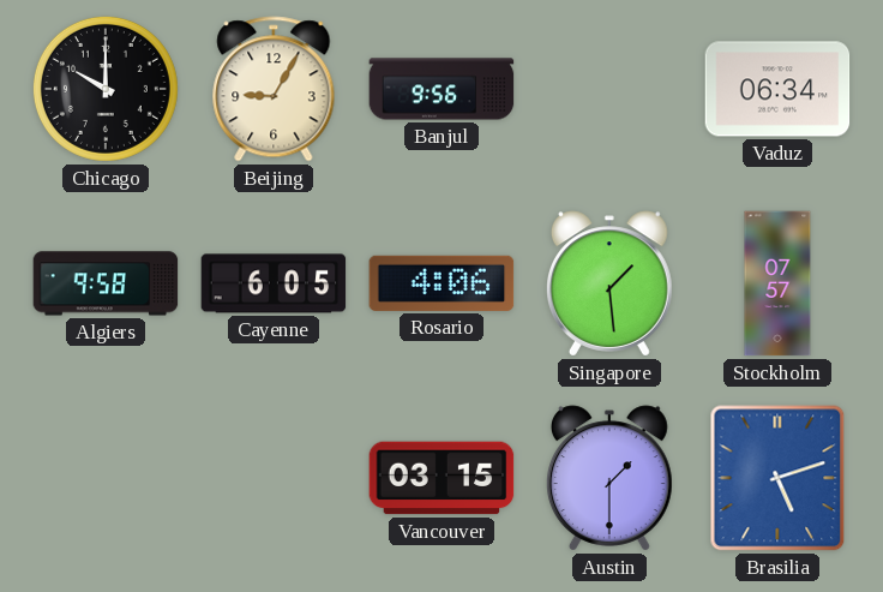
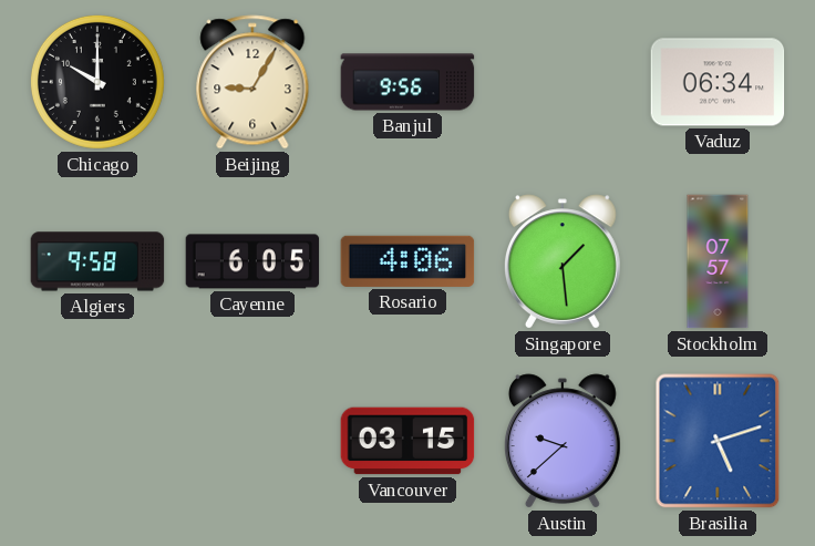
Austin: 1:30 -> 9:38 (563, 441)
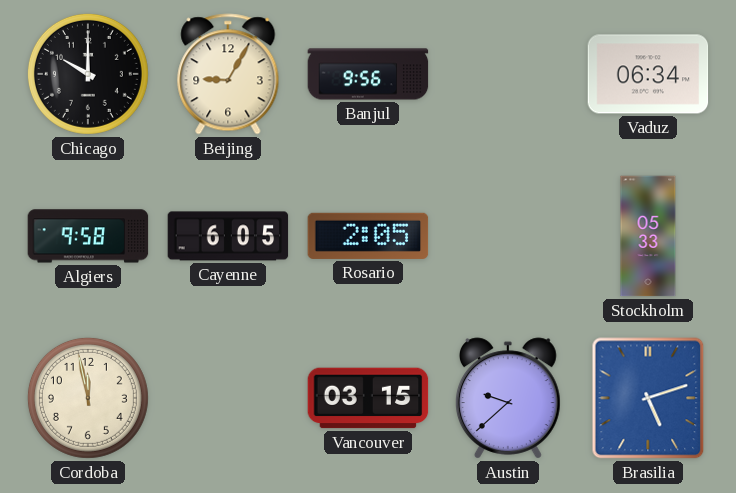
Rosario: 4:06 -> 2:05 (368, 236)
Singapore: 1:29 -> none (563, 261)
Stockholm: 07:57 -> 05:33 (648, 236)
Cordoba: none -> 11:58 (88, 398)
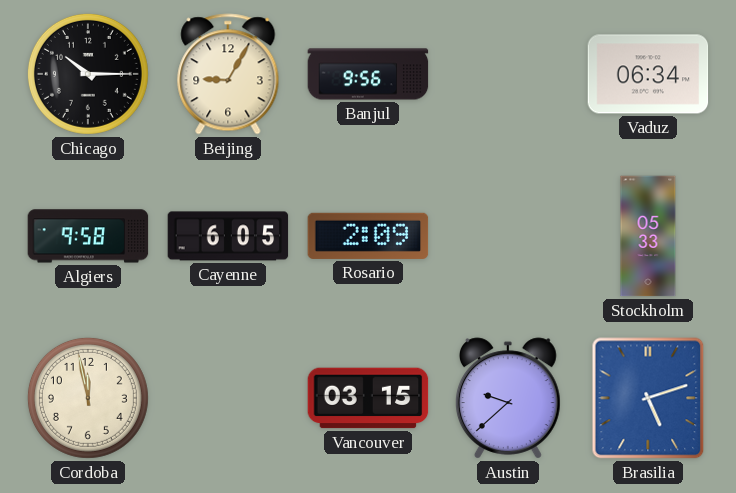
Chicago: 10:00 -> 10:15 (88, 74)
Rosario: 2:05 -> 2:09 (368, 236)
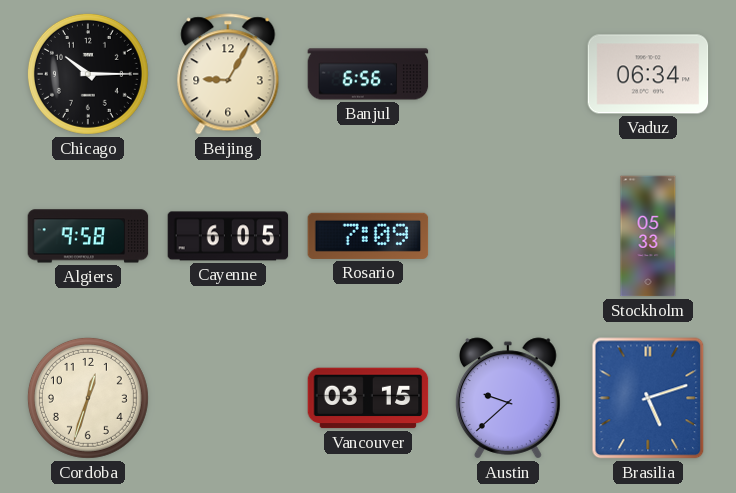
Banjul: 9:56 -> 6:56 (368, 74)
Rosario: 2:09 -> 7:09 (368, 236)
Cordoba: 11:58 -> 12:33 (88, 398)
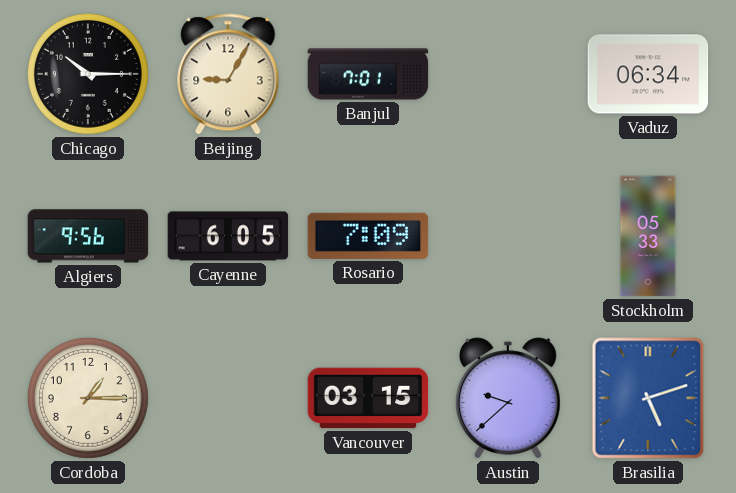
Banjul: 6:56 -> 7:01 (368, 74)
Algiers: 9:58 -> 9:56 (88, 236)
Cordoba: 12:33 -> 1:15 (88, 398)
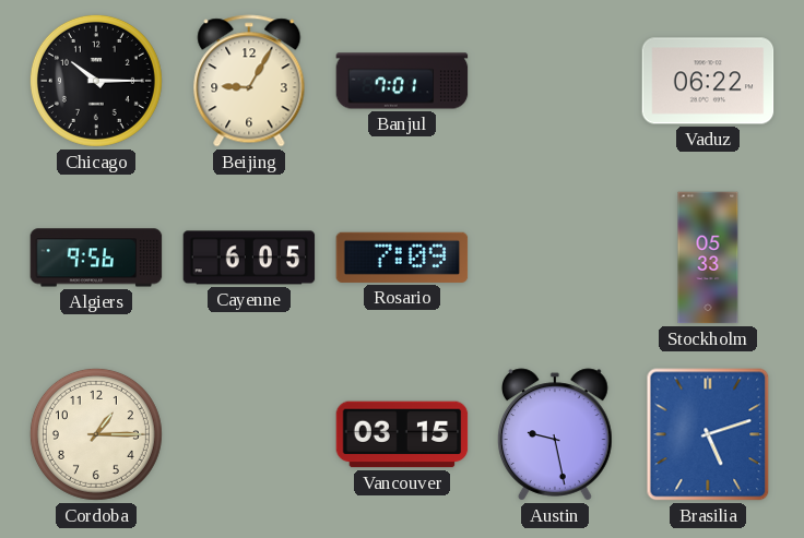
Vaduz: 06:34 -> 06:22 (708, 81)
Austin: 9:38 -> 9:28 (555, 434)
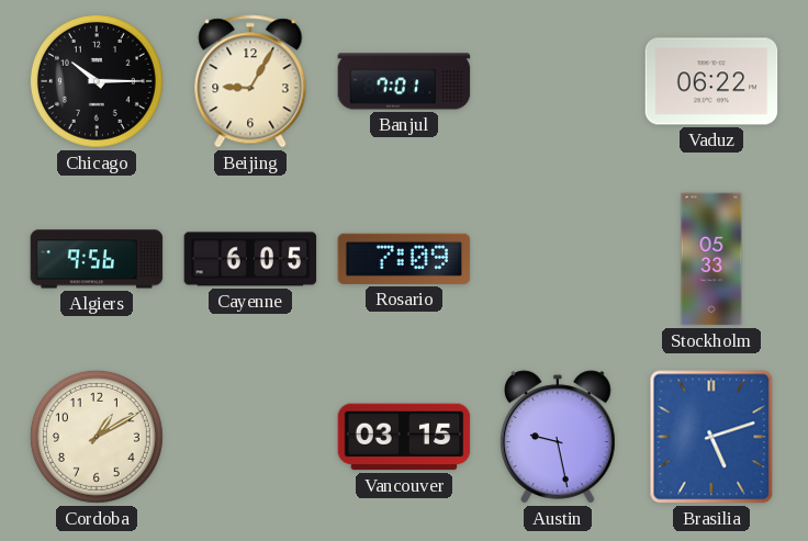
Cordoba: 1:15 -> 1:10 (97, 437)
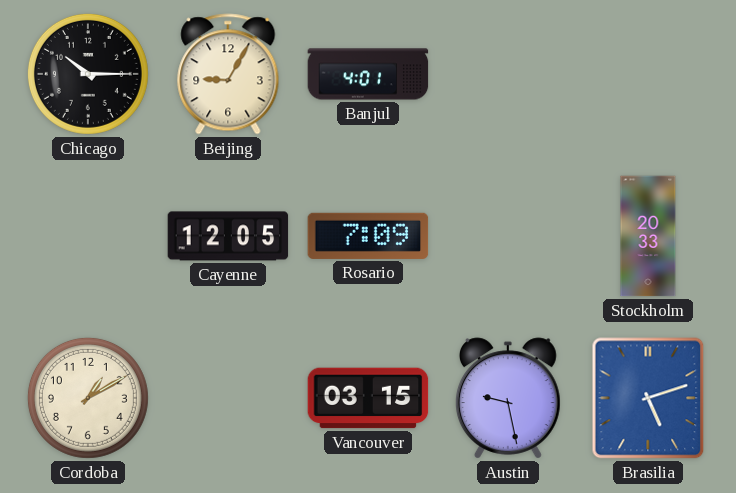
Banjul: 7:01 -> 4:01 (368, 74)
Vaduz: 06:22 -> none (711, 81)
Algiers: 9:56 -> none (97, 259)
Cayenne: 6:05 -> 12:05 (228, 236)
Stockholm: 05:33 -> 20:33 (648, 236)
